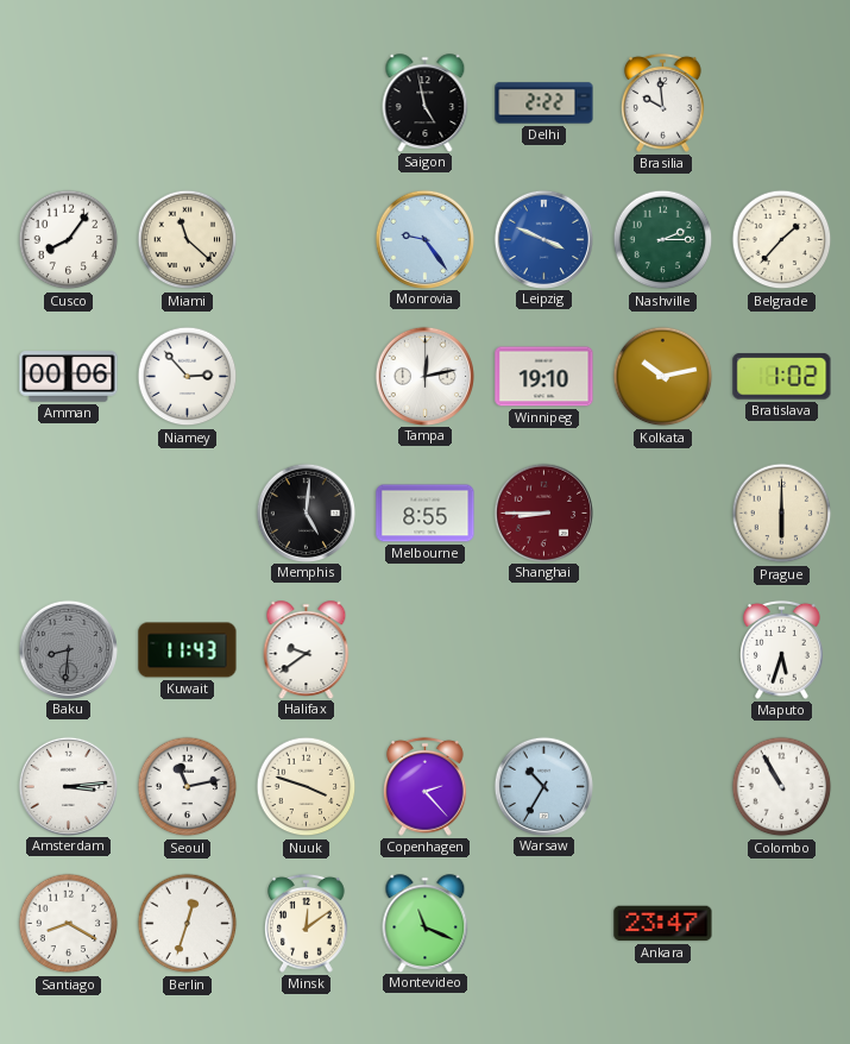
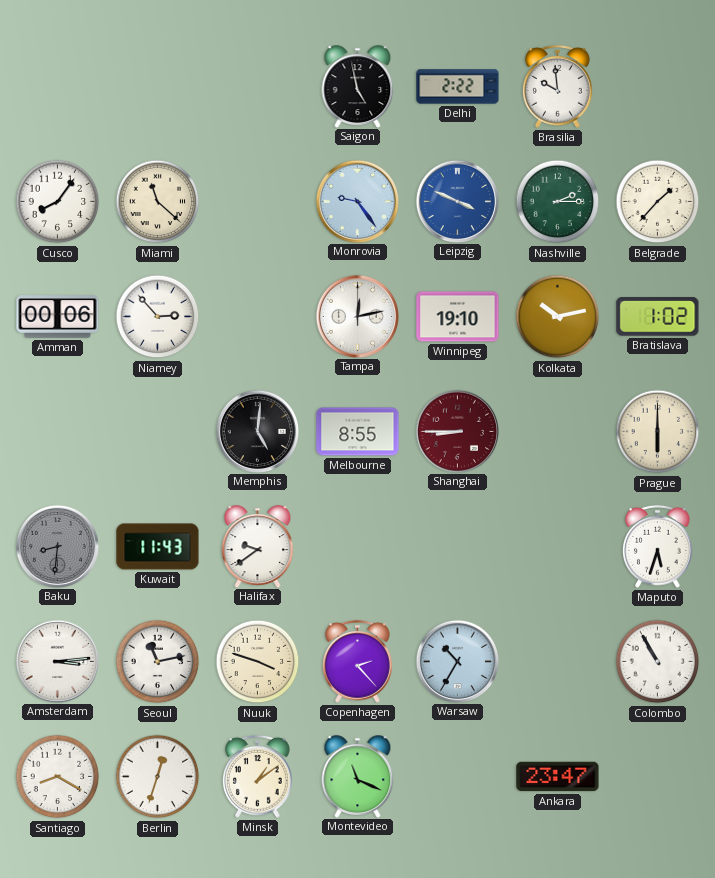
Minsk: 12:09 -> 1:09 (258, 776)
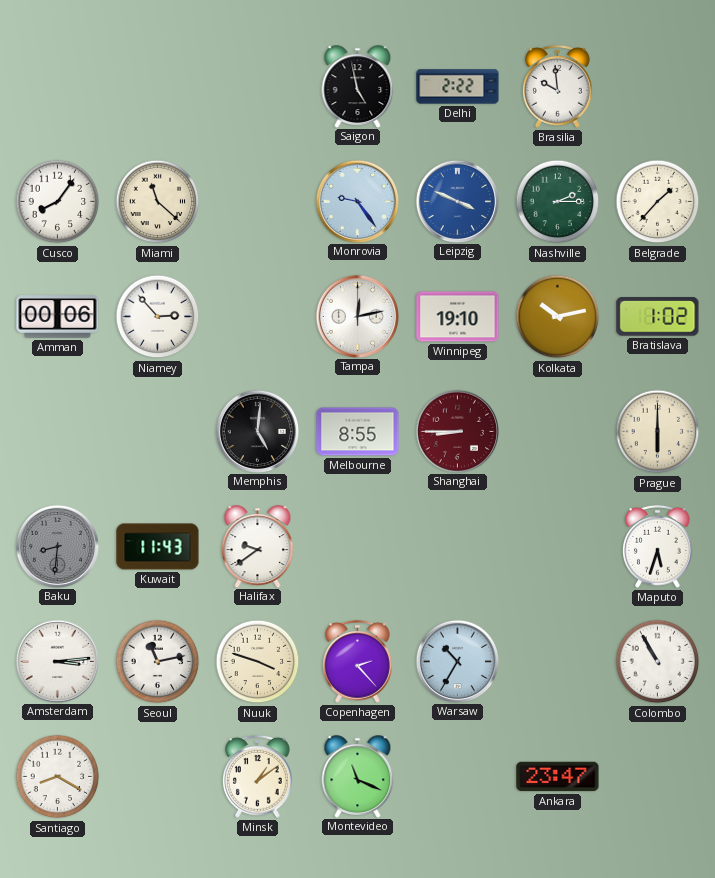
Berlin: 12:33 -> none (158, 777)
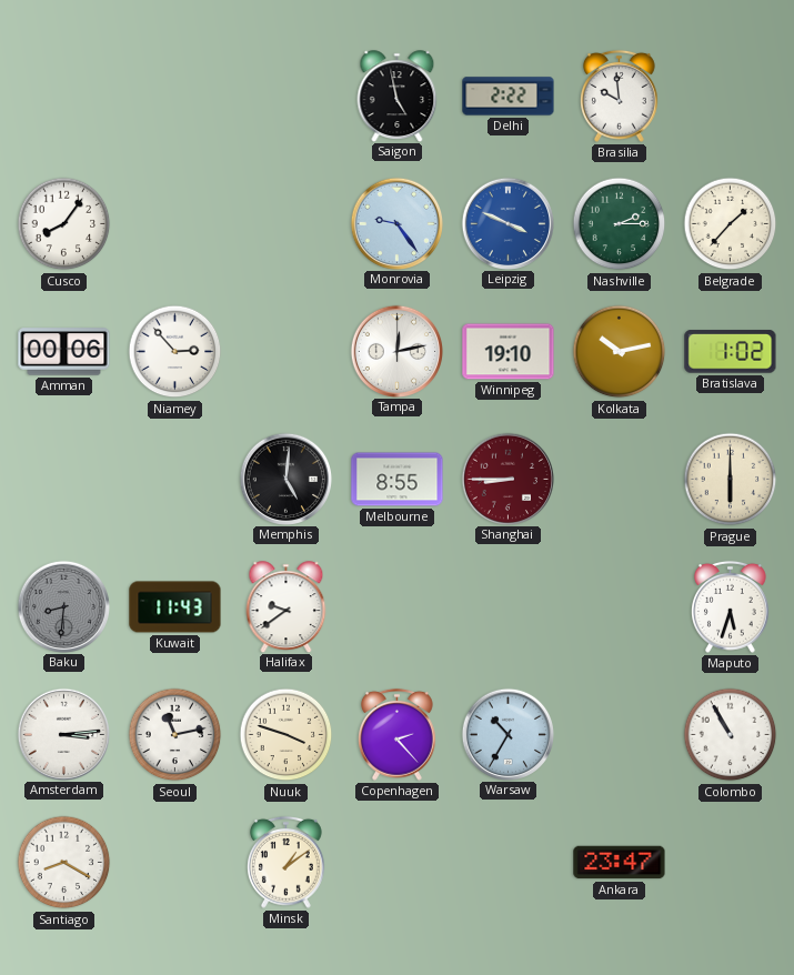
Miami: 11:22 -> none (158, 202)
Montevideo: 11:19 -> none (358, 776)
